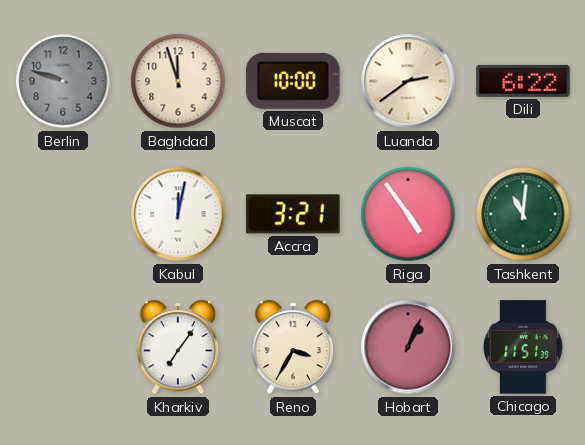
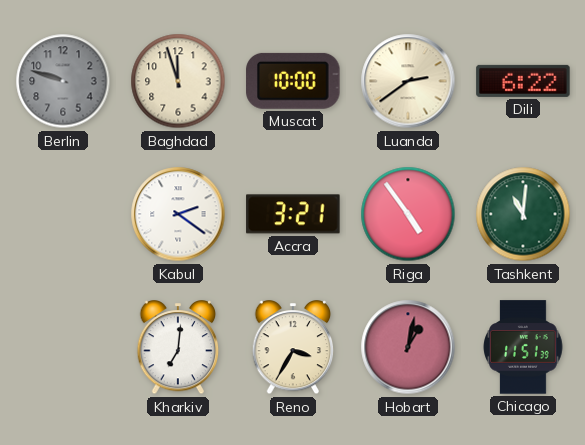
Kabul: 12:02 -> 2:21 (178, 214)
Kharkiv: 7:06 -> 7:01 (178, 348)
Hobart: 1:04 -> 1:02 (408, 347)
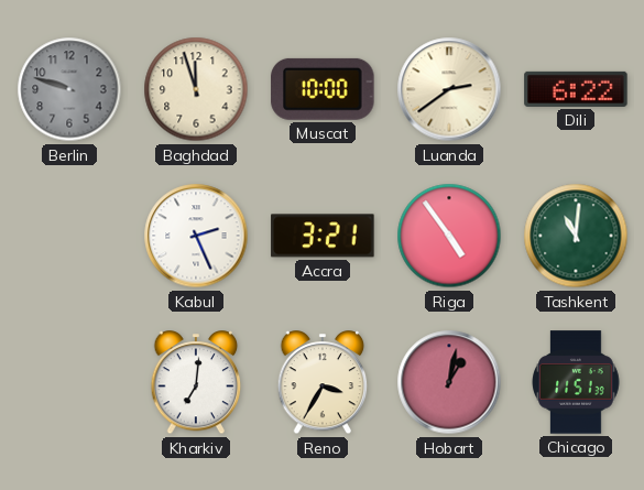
Kabul: 2:21 -> 2:26 (196, 236)
